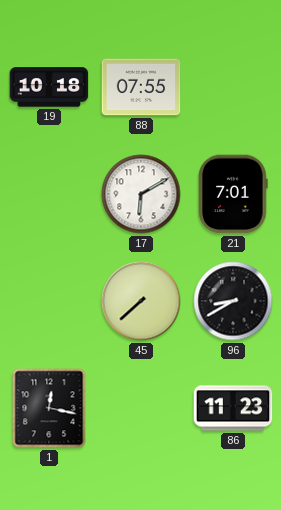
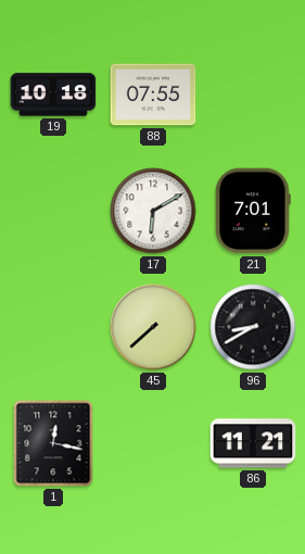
86: 11:23 -> 11:21 (253, 443)
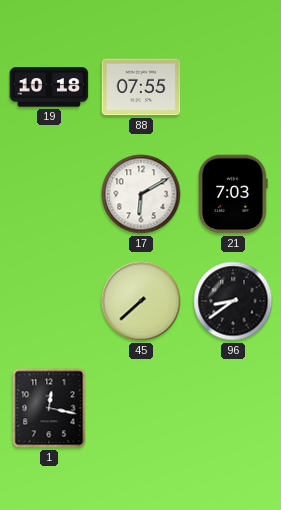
21: 7:01 -> 7:03 (233, 194)
96: 8:40 -> 8:39 (233, 301)
86: 11:21 -> none (253, 443)
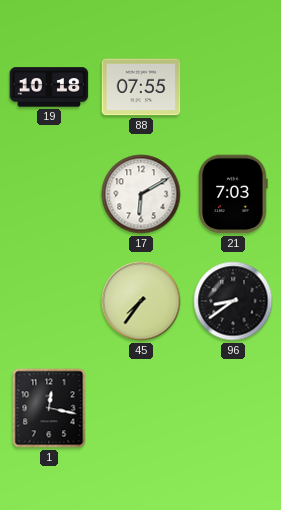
45: 7:38 -> 7:36 (141, 301)
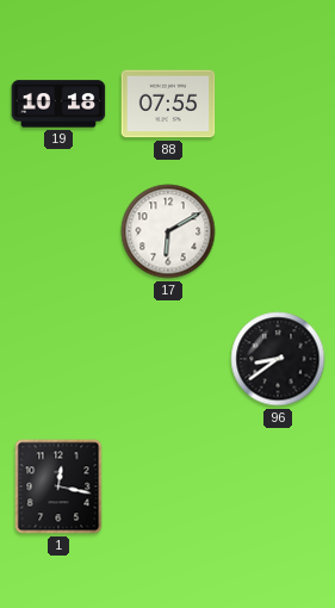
21: 7:03 -> none (233, 194)
45: 7:36 -> none (141, 301)
